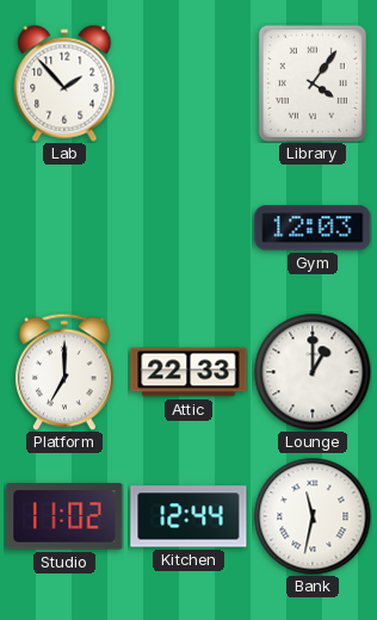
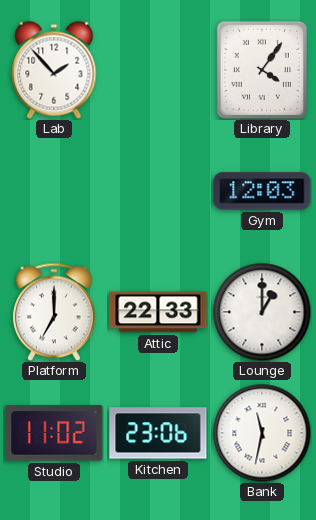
Kitchen: 12:44 -> 23:06 (158, 433)
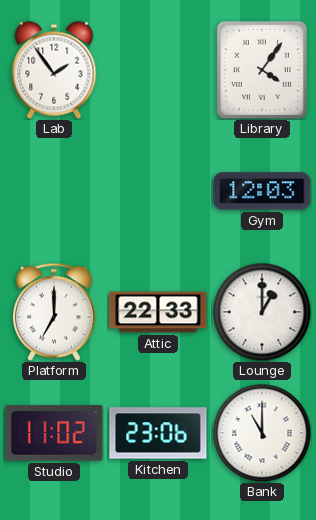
Lab: 1:53 -> 1:54 (54, 70)
Bank: 11:32 -> 11:00 (262, 433)
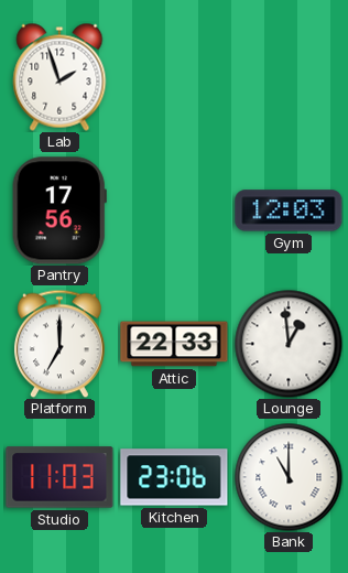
Lab: 1:54 -> 1:57 (59, 77)
Library: 4:06 -> none (262, 70)
Pantry: none -> 17:56 (59, 210)
Lounge: 1:00 -> 12:59 (289, 344)
Studio: 11:02 -> 11:03 (59, 477)
